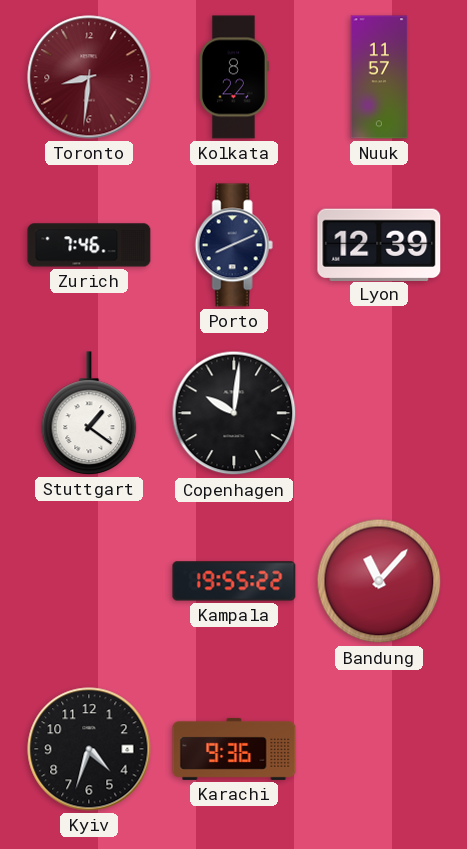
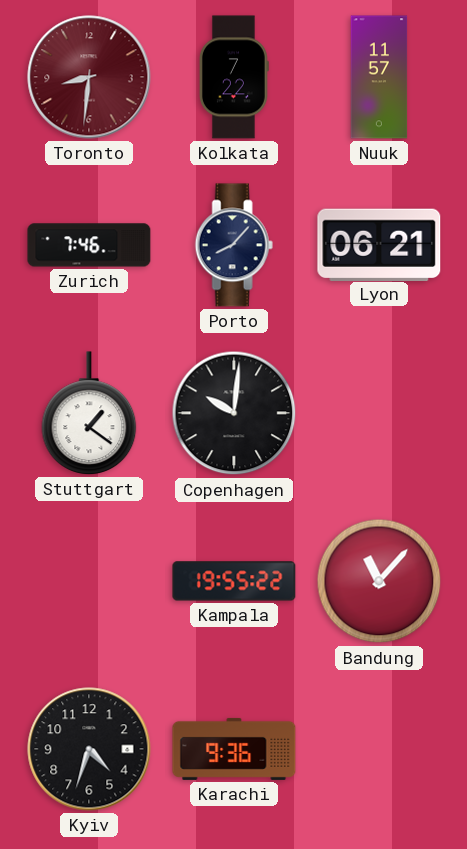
Kolkata: 8:22 -> 7:22 (234, 77)
Porto: 8:11 -> 8:07 (234, 245)
Lyon: 12:39 -> 06:21 (379, 244)
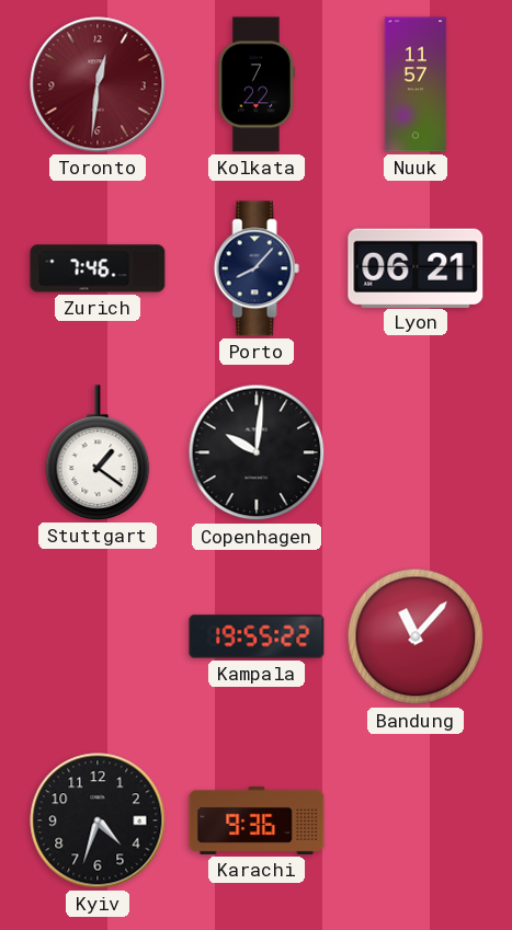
Toronto: 8:31 -> 12:31 (98, 84)
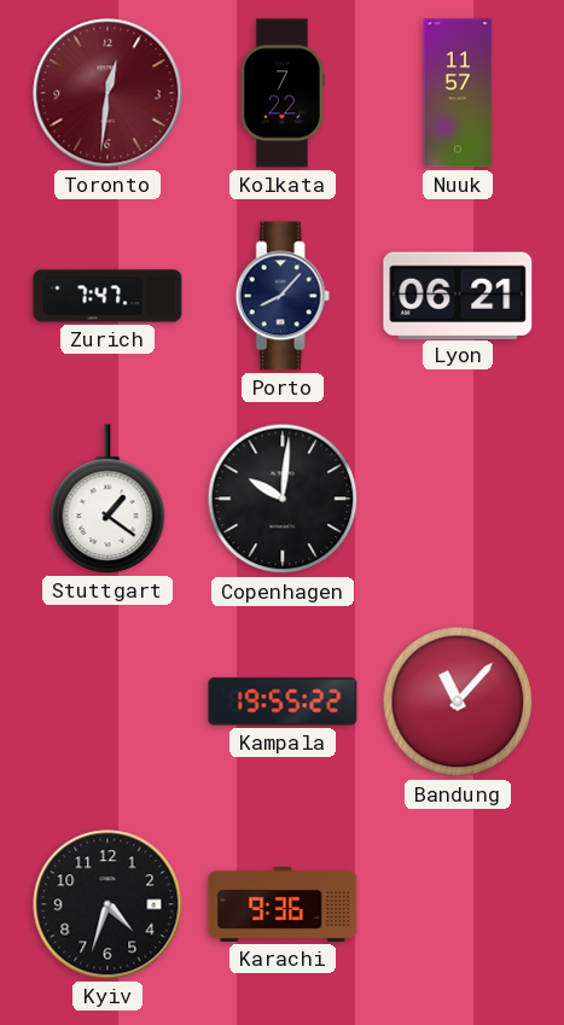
Zurich: 7:46 -> 7:47 (107, 296)
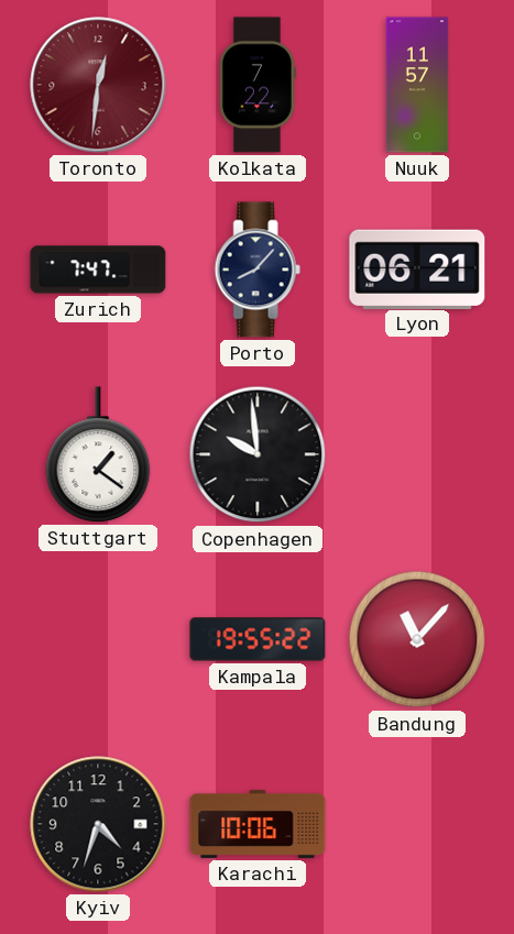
Copenhagen: 10:01 -> 9:59 (258, 454)
Karachi: 9:36 -> 10:06 (258, 824)
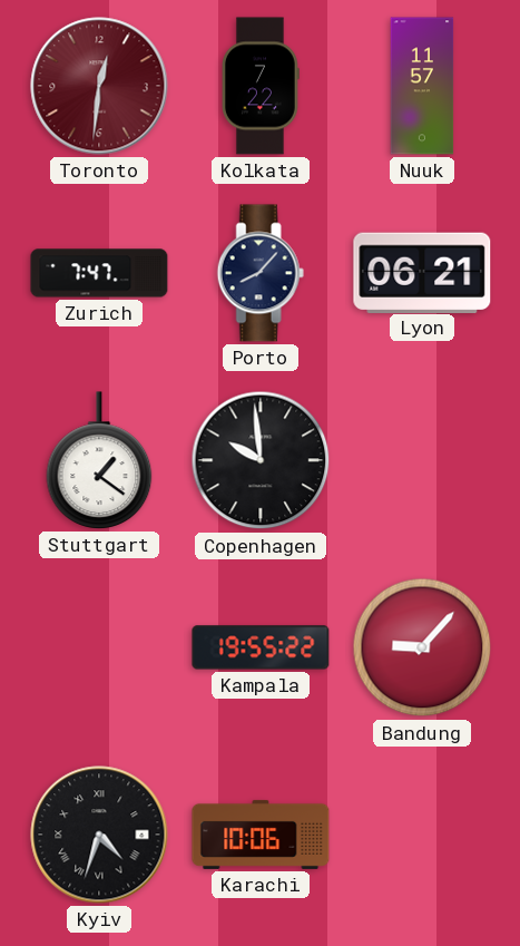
Bandung: 11:07 -> 9:07 (422, 647)
Kyiv numerals: Arabic -> Roman (99, 835)
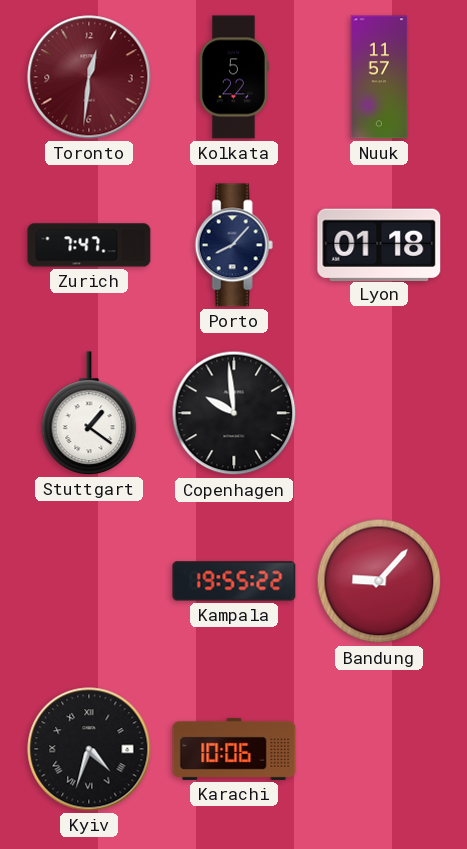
Kolkata: 7:22 -> 5:22 (234, 77)
Lyon: 06:21 -> 01:18 (379, 244)
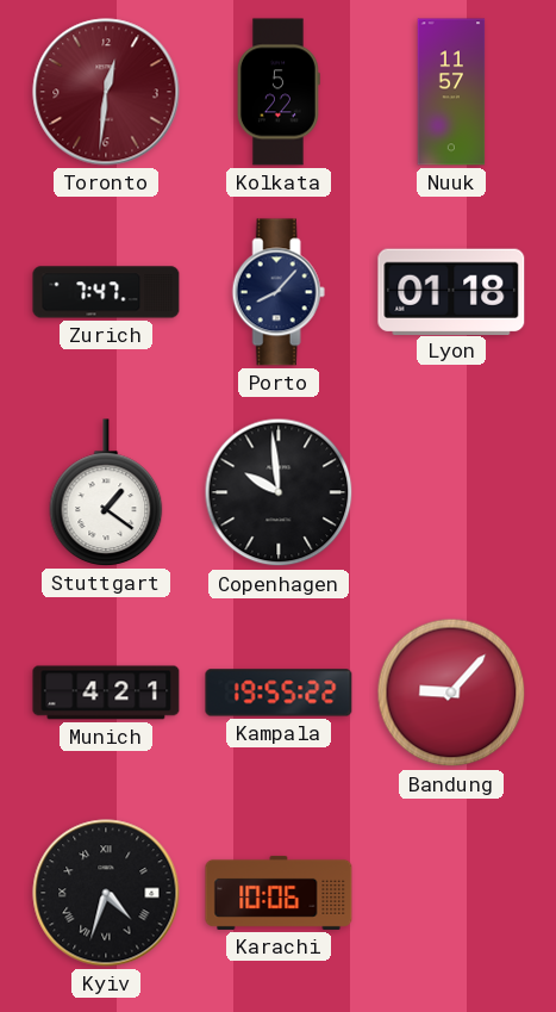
Munich: none -> 4:21 (106, 693)
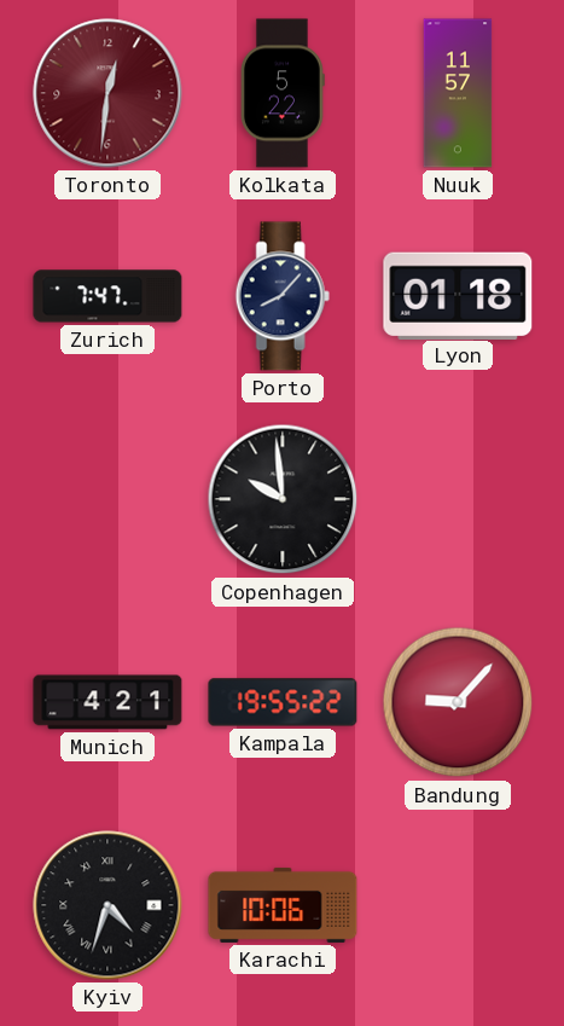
Stuttgart: 1:21 -> none (106, 492)
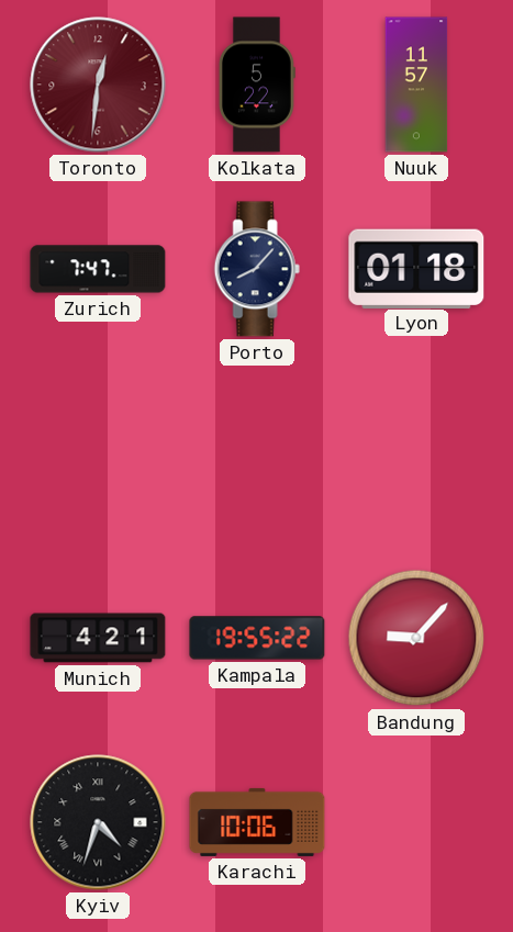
Copenhagen: 9:59 -> none (283, 499)
